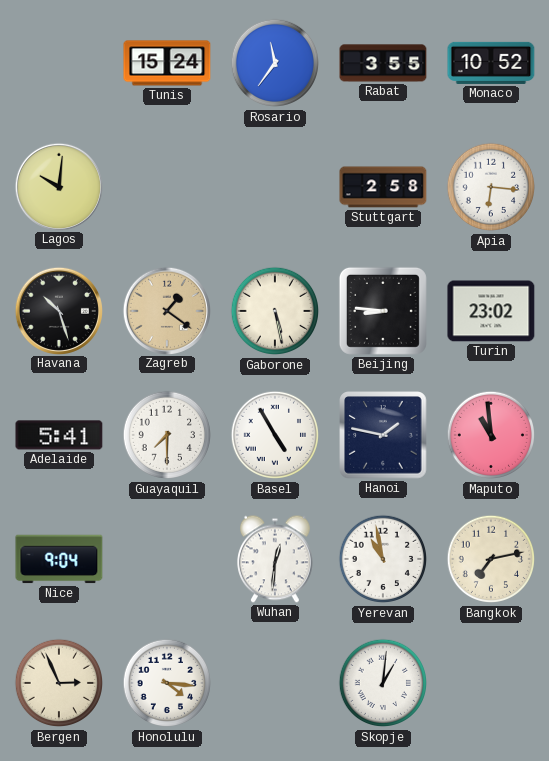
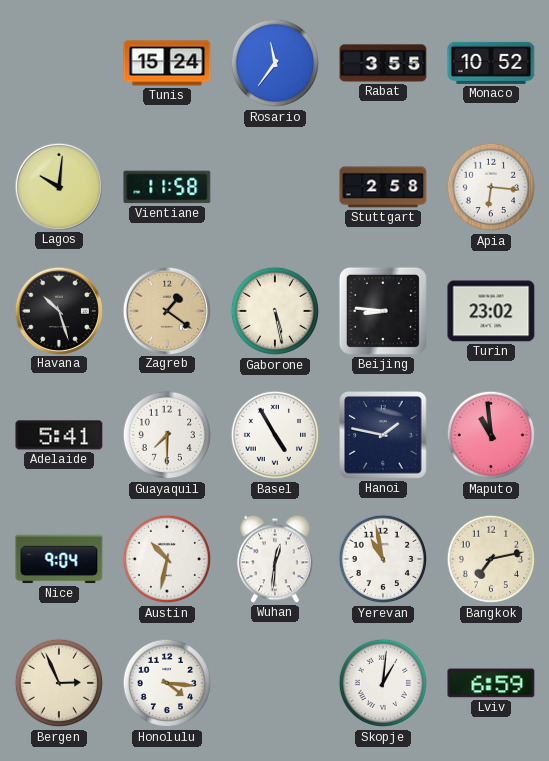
Vientiane: none -> 11:58 (167, 187)
Austin: none -> 10:32 (167, 559)
Lviv: none -> 6:59 (491, 683)
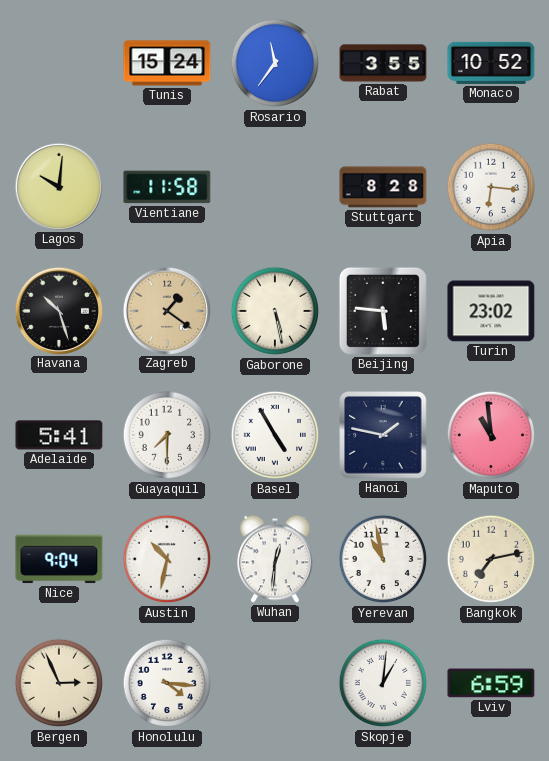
Stuttgart: 2:58 -> 8:28 (383, 187)
Beijing: 8:46 -> 5:46 (383, 311)
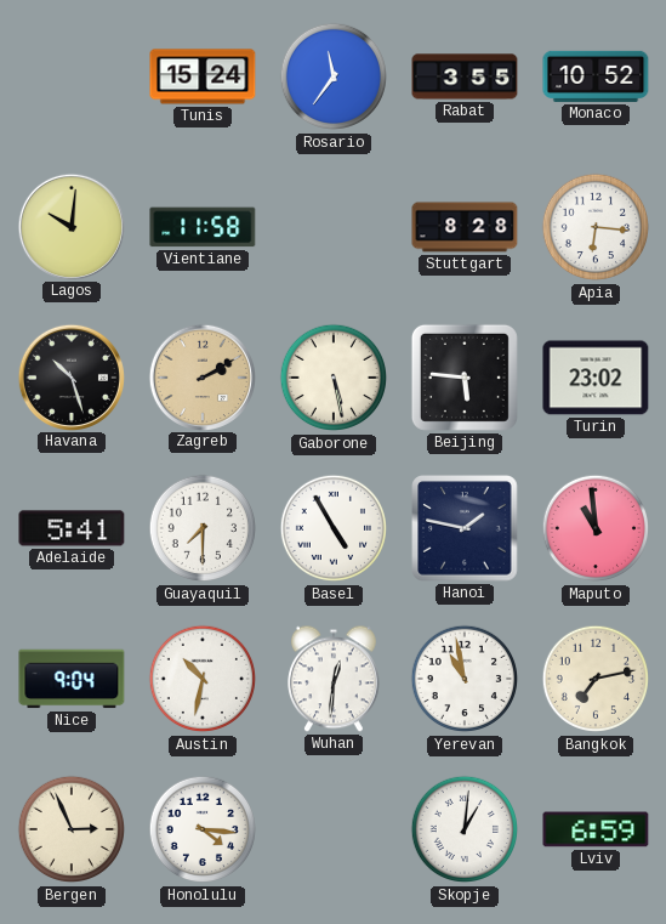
Zagreb: 1:21 -> 2:10 (201, 376)
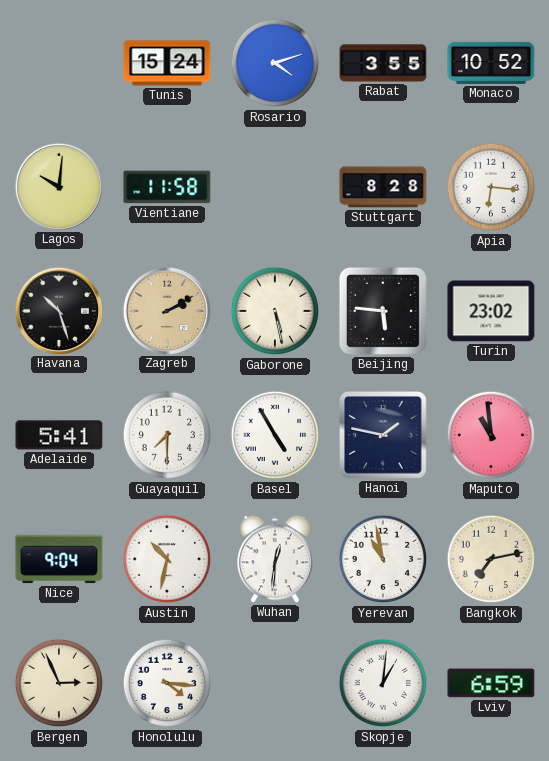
Rosario: 11:36 -> 4:12 (275, 63)
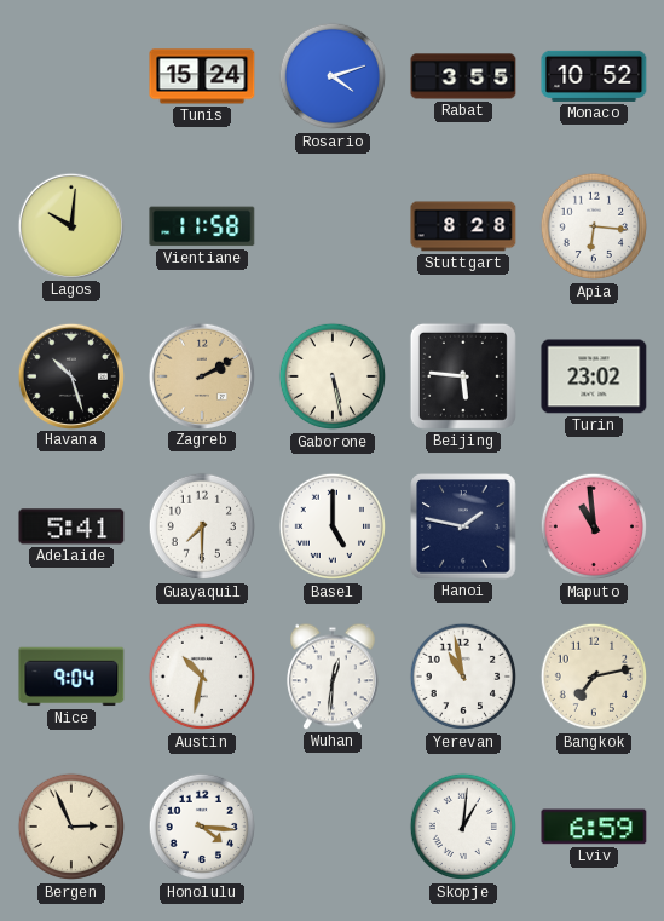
Basel: 4:55 -> 5:00 (333, 526)
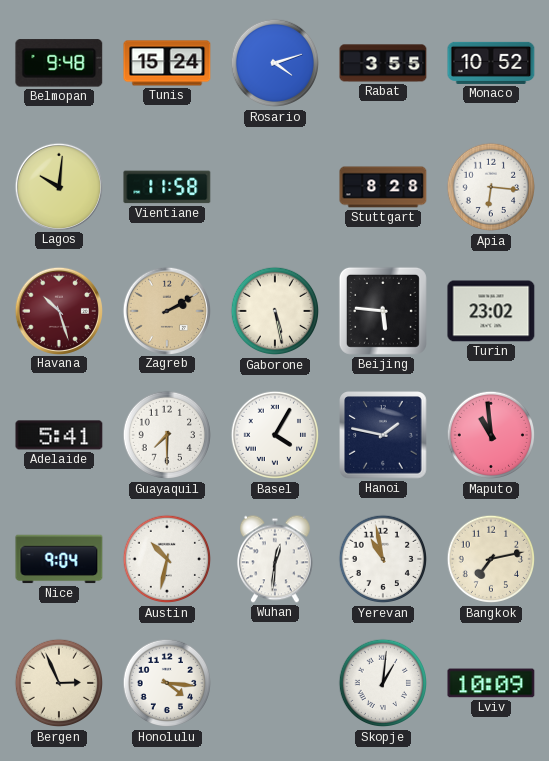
Belmopan: none -> 9:48 (59, 63)
Havana dial: black -> burgundy (58, 310)
Basel: 5:00 -> 4:05 (275, 435)
Lviv: 6:59 -> 10:09 (491, 683)
